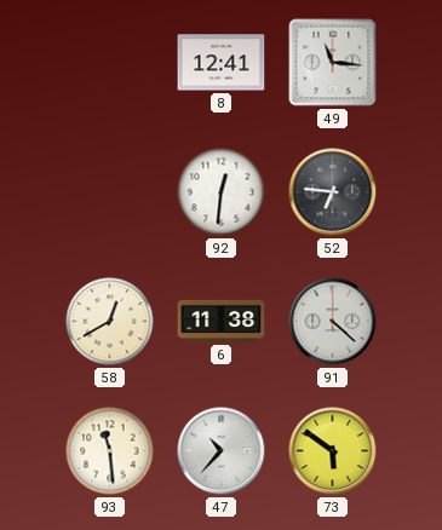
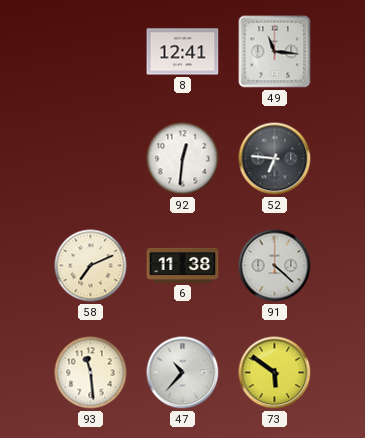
58: 12:40 -> 7:11 (91, 266)
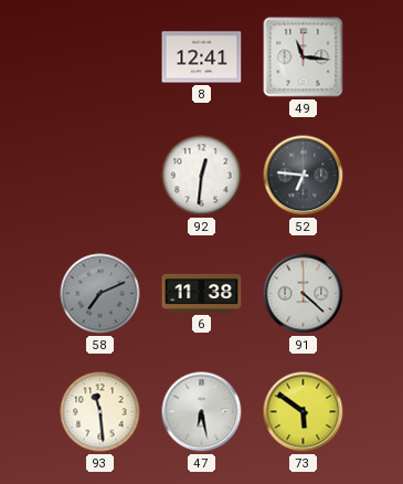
58 dial: cream -> grey (100, 294)
47: 10:37 -> 6:28 (202, 412)
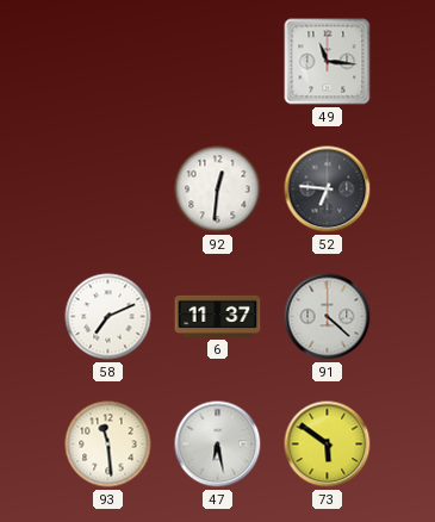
8: 12:41 -> none (202, 57)
58 dial: grey -> white (108, 317)
6: 11:38 -> 11:37 (218, 316)
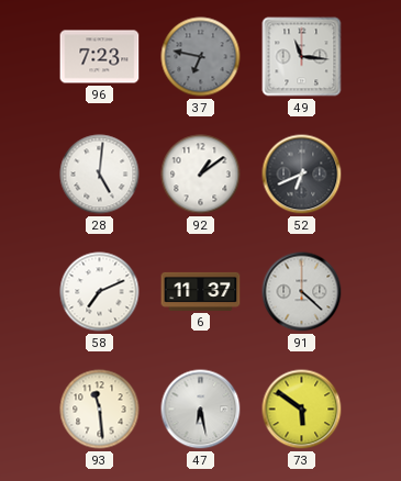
96: none -> 7:23 (100, 57)
37: none -> 6:47 (201, 57)
28: none -> 5:01 (100, 175)
92: 12:31 -> 1:09 (201, 175)
52: 6:46 -> 6:41 (302, 175)
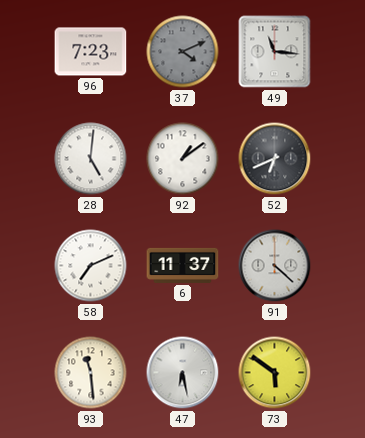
37: 6:47 -> 4:11 (183, 52)
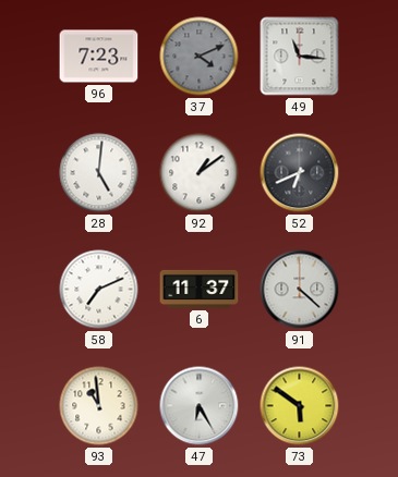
93: 11:29 -> 10:59 (99, 406)
47: 6:28 -> 6:25 (200, 406)
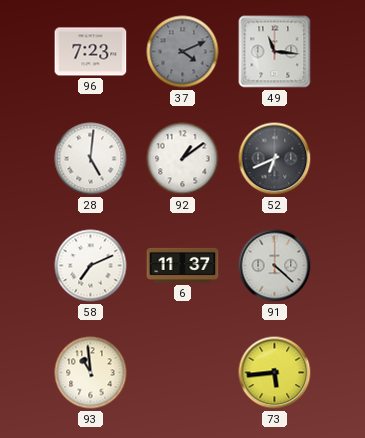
47: 6:25 -> none (200, 406)
73: 5:51 -> 5:44 (275, 373)
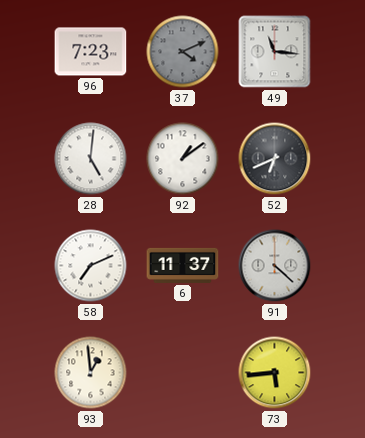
93: 10:59 -> 12:59 (91, 373)
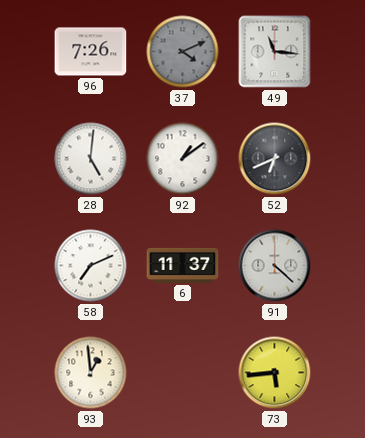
96: 7:23 -> 7:26 (91, 52)
